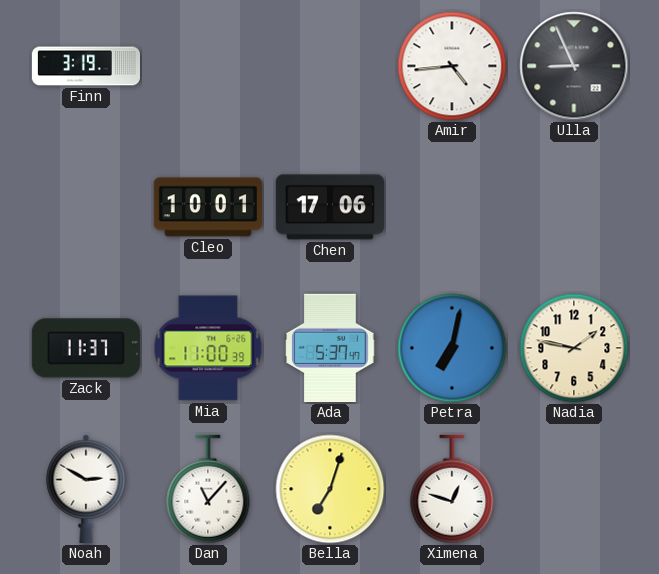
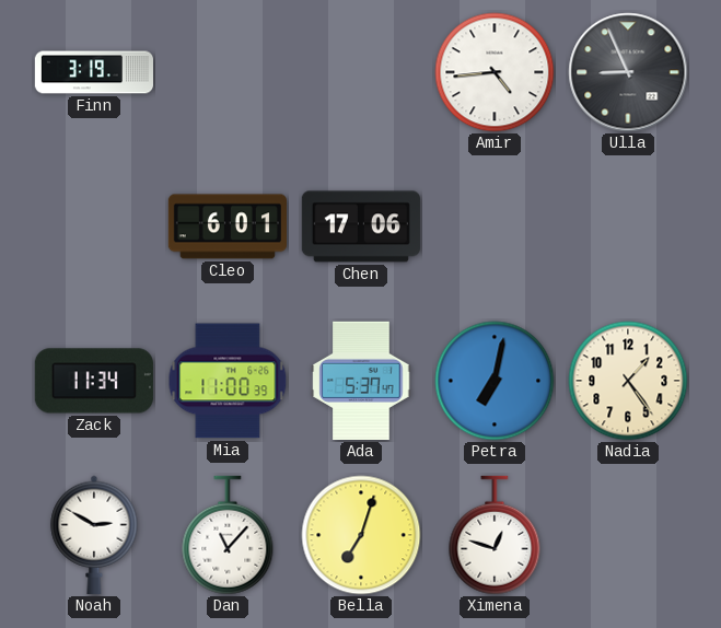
Cleo: 10:01 -> 6:01 (228, 226)
Zack: 11:37 -> 11:34 (94, 381)
Nadia: 1:47 -> 1:24 (628, 381)
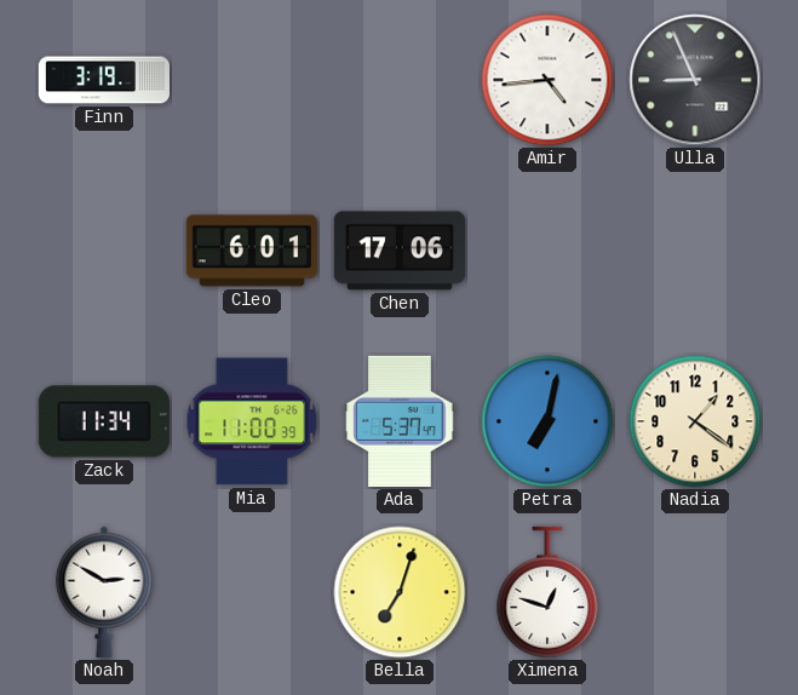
Nadia: 1:24 -> 1:21 (695, 421)
Dan: 11:07 -> none (228, 535)
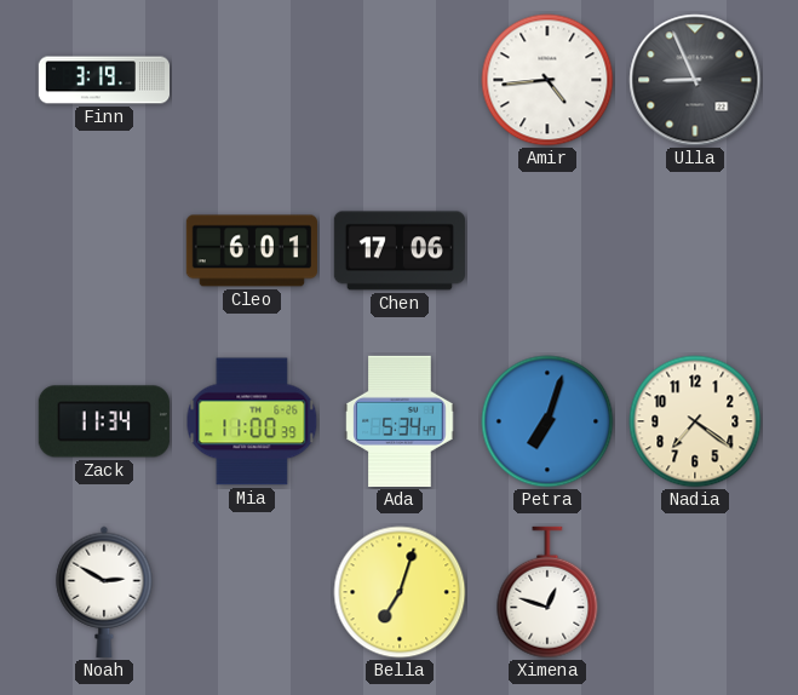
Ada: 5:37 -> 5:34 (400, 421)
Petra: 7:02 -> 7:03 (547, 421)
Nadia: 1:21 -> 7:21 (695, 421)
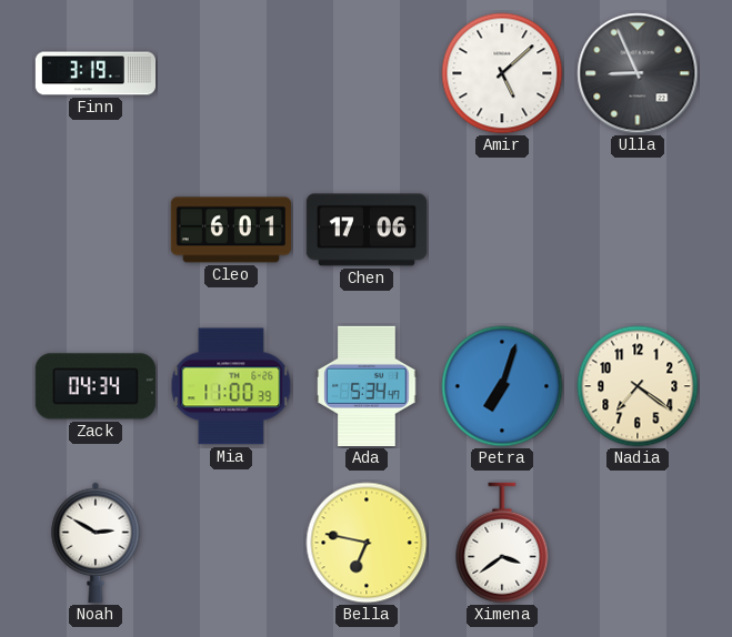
Amir: 4:44 -> 5:08 (502, 73)
Zack: 11:34 -> 04:34 (96, 386)
Bella: 7:03 -> 6:47 (367, 543)
Ximena: 12:48 -> 3:39 (502, 543)
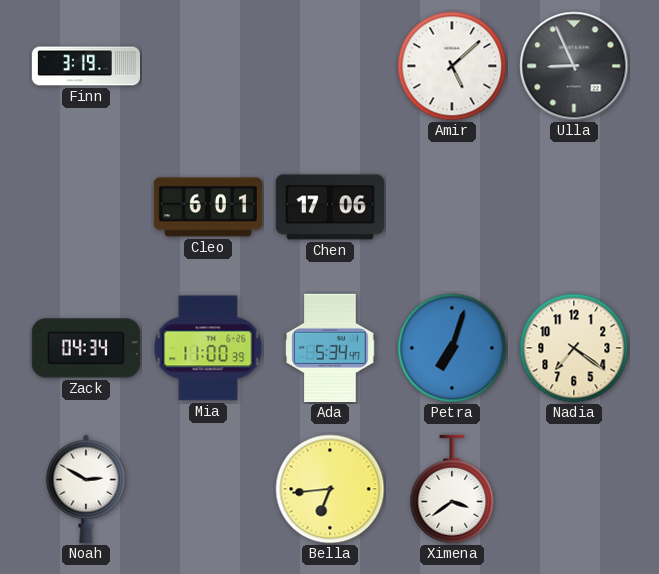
Bella: 6:47 -> 6:44 (330, 489)
